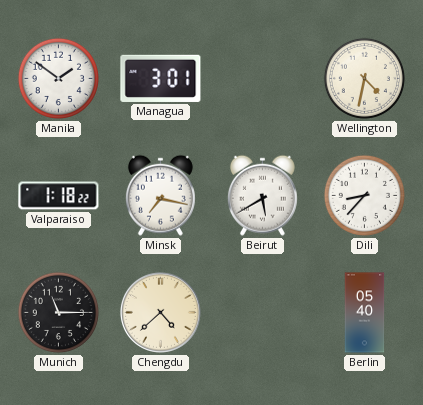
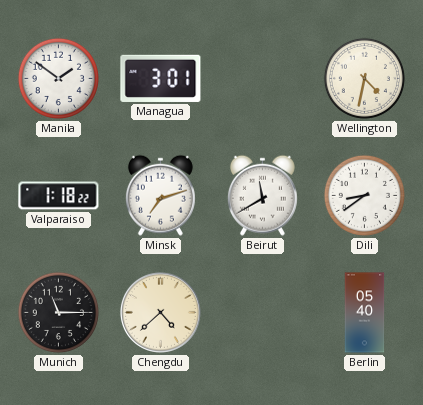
Minsk: 7:17 -> 7:12 (160, 195)
Beirut: 5:40 -> 11:40 (262, 195)
Dili: 8:37 -> 8:39 (364, 195)
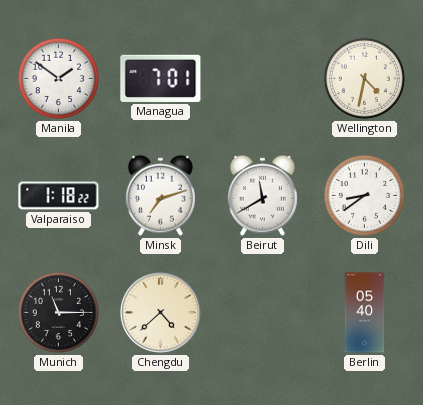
Managua: 3:01 -> 7:01 (161, 78)
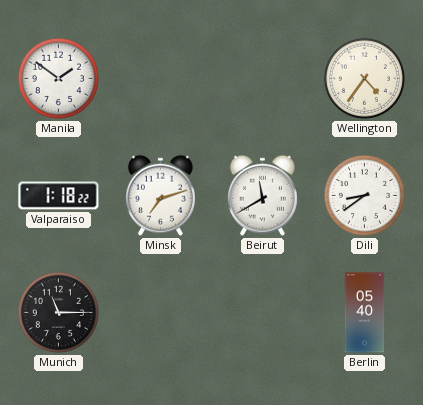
Managua: 7:01 -> none (161, 78)
Wellington: 4:32 -> 4:36 (364, 78)
Chengdu: 4:38 -> none (160, 312)
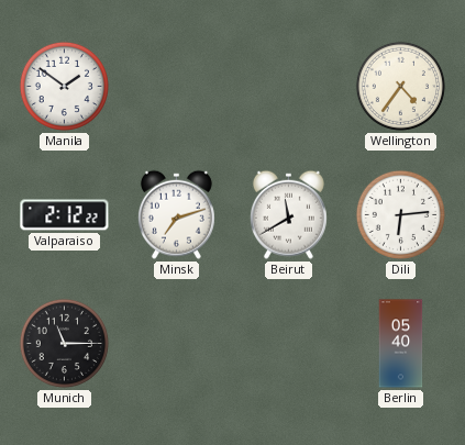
Valparaiso: 1:18 -> 2:12 (65, 215)
Dili: 8:39 -> 6:14 (400, 214)
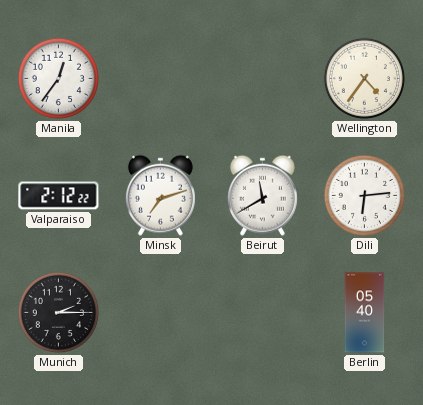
Manila: 1:51 -> 12:36 (58, 78)
Munich: 11:15 -> 2:15 (58, 312)
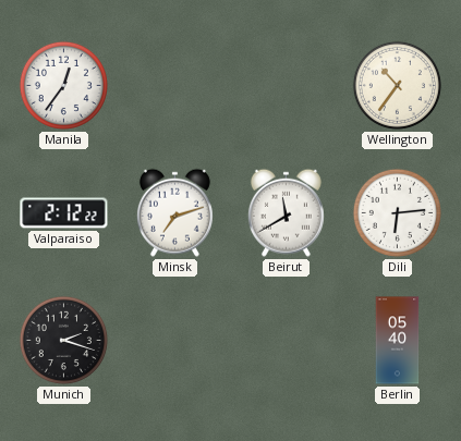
Wellington: 4:36 -> 10:36 (397, 85)
Munich: 2:15 -> 2:18 (63, 340)
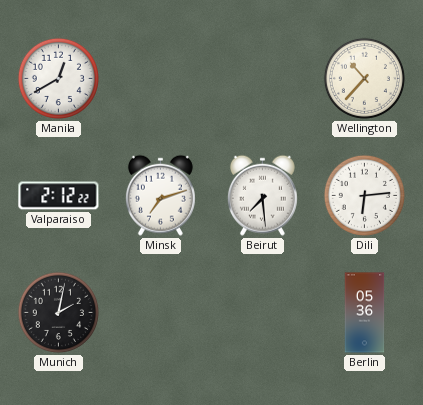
Manila: 12:36 -> 12:40 (58, 78)
Wellington: 10:36 -> 10:37 (364, 78)
Beirut: 11:40 -> 7:29 (262, 195)
Munich: 2:18 -> 2:02 (58, 312)
Berlin: 05:40 -> 05:36 (365, 313)
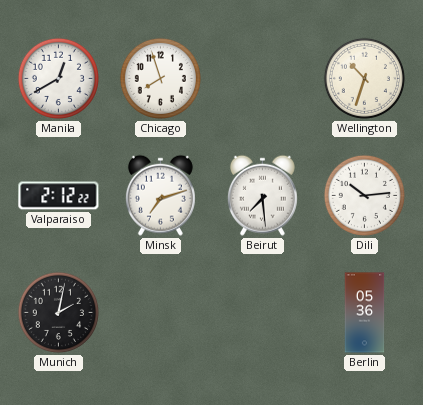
Chicago: none -> 7:57 (160, 78)
Wellington: 10:37 -> 10:33 (364, 78)
Dili: 6:14 -> 10:14 (364, 195)
